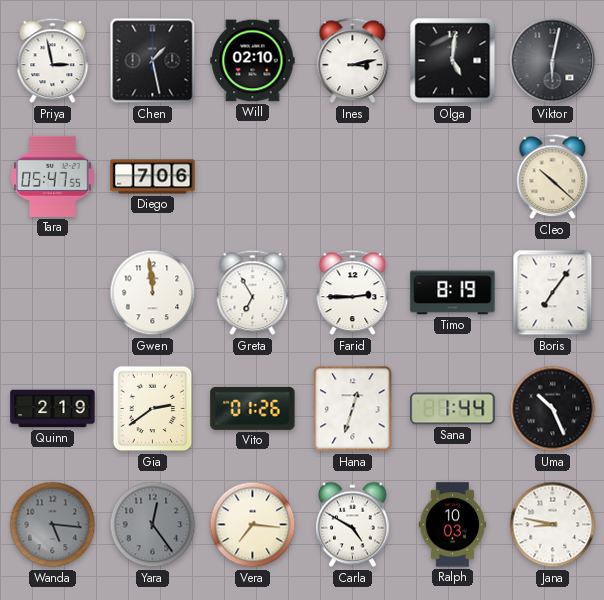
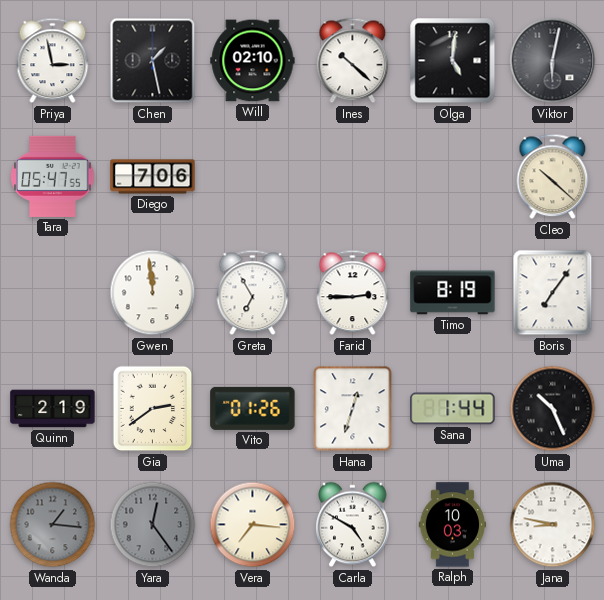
Ines: 3:13 -> 10:22 (353, 61)
Wanda: 5:16 -> 1:16 (53, 525)
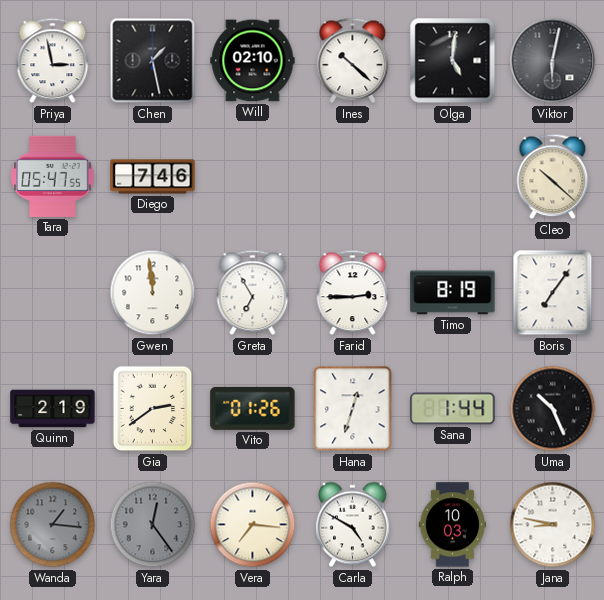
Diego: 7:06 -> 7:46 (153, 177)
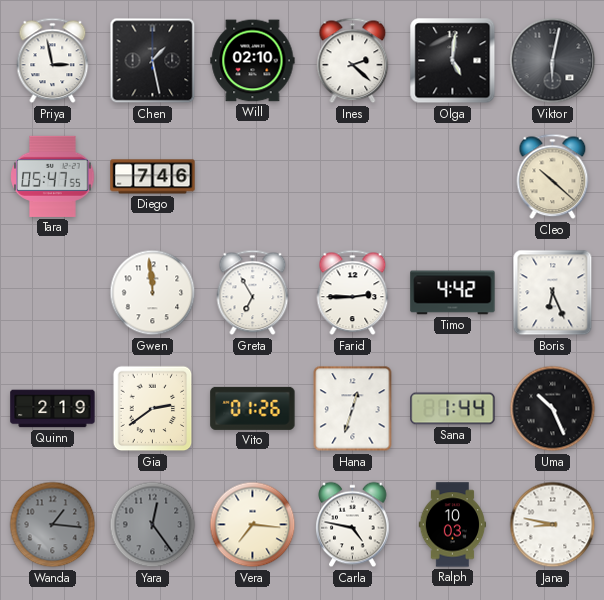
Ines: 10:22 -> 2:22 (353, 61)
Timo: 8:19 -> 4:42 (453, 293)
Boris: 7:06 -> 6:26 (553, 293)
Carla: 4:50 -> 4:47 (353, 525)
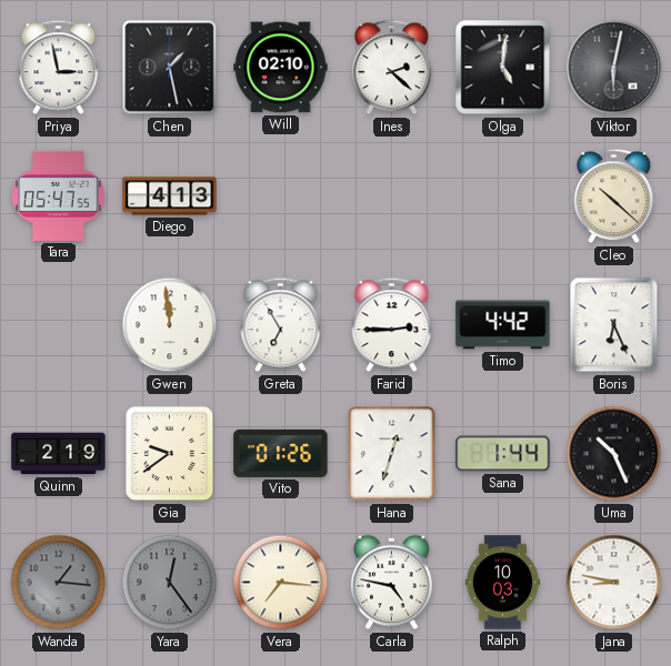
Diego: 7:46 -> 4:13 (170, 196)
Gia: 2:39 -> 9:39 (170, 454)
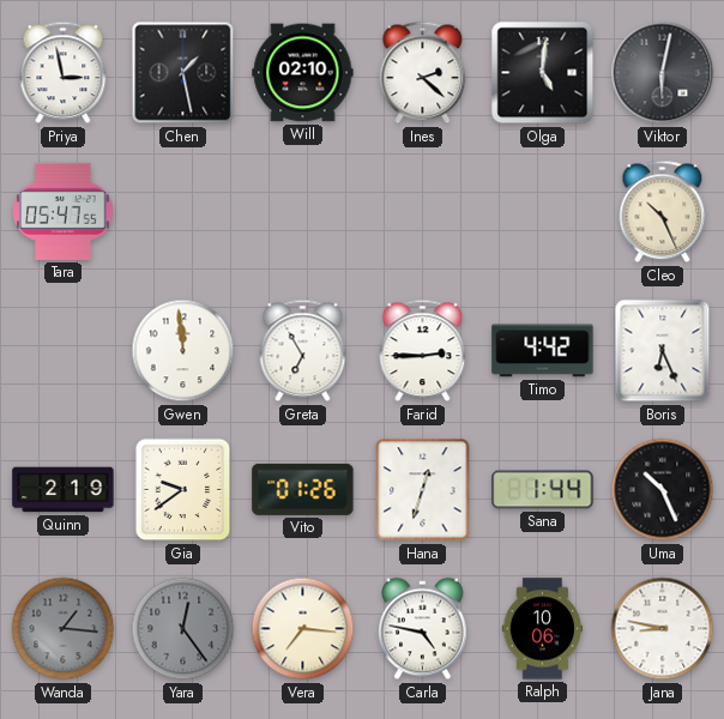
Diego: 4:13 -> none (170, 196)
Cleo: 10:22 -> 10:26 (663, 212)
Ralph: 10:03 -> 10:06 (543, 629)
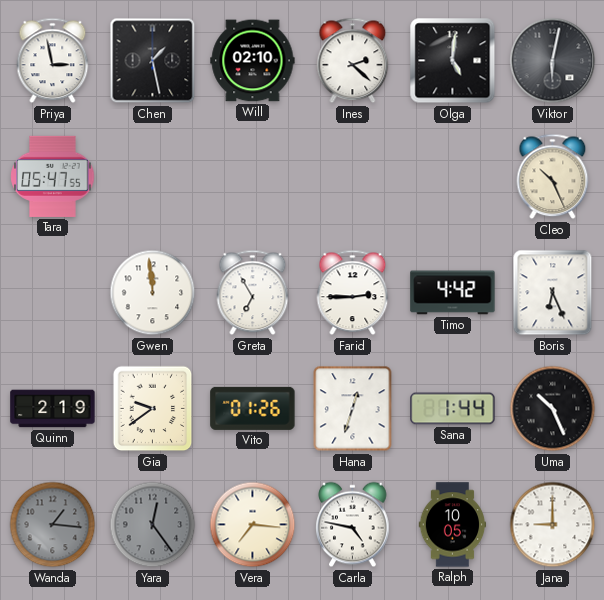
Ralph: 10:06 -> 10:05 (453, 525)
Jana: 8:47 -> 9:00 (553, 525)
